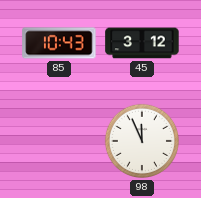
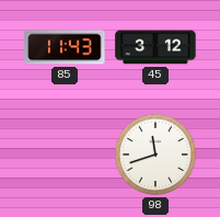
85: 10:43 -> 11:43 (65, 47)
98: 11:56 -> 11:42 (155, 155)
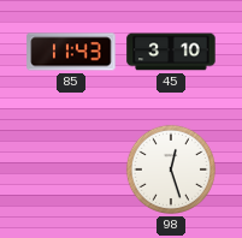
45: 3:12 -> 3:10 (171, 52)
98: 11:42 -> 12:27 (171, 169)
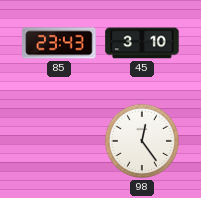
85: 11:43 -> 23:43 (59, 43)
98: 12:27 -> 12:24 (142, 141)
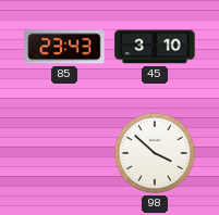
98: 12:24 -> 3:52 (155, 153)
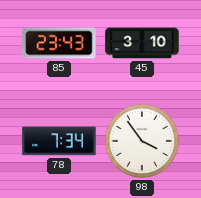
78: none -> 7:34 (59, 141)
98: 3:52 -> 3:54 (142, 141)
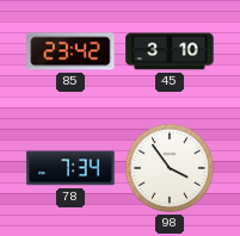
85: 23:43 -> 23:42 (70, 51)
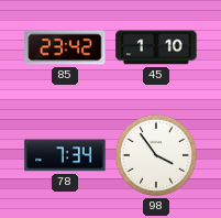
45: 3:10 -> 1:10 (156, 47)
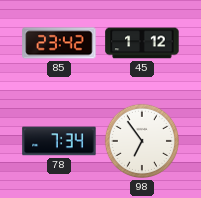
45: 1:10 -> 1:12 (142, 43)
98: 3:54 -> 6:54 (142, 141)
